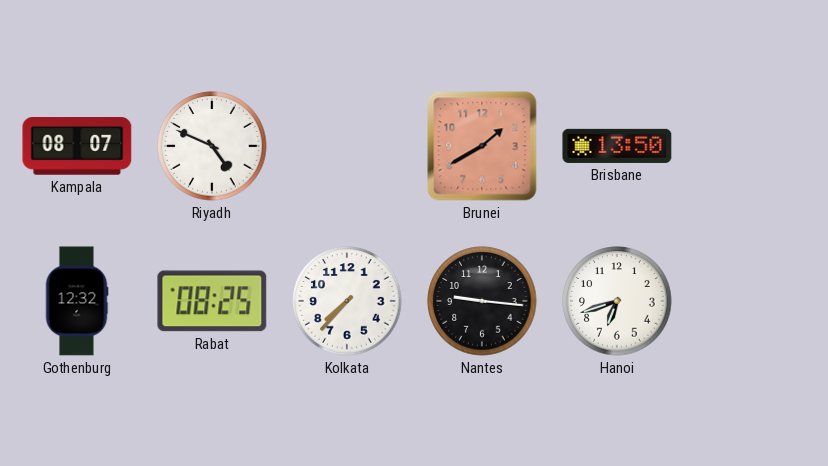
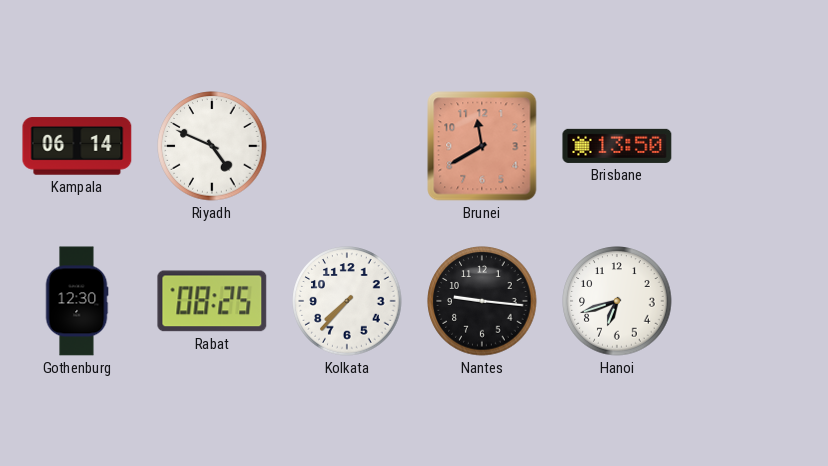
Kampala: 08:07 -> 06:14 (77, 146)
Brunei: 1:40 -> 11:40 (482, 146)
Gothenburg: 12:32 -> 12:30 (77, 301)
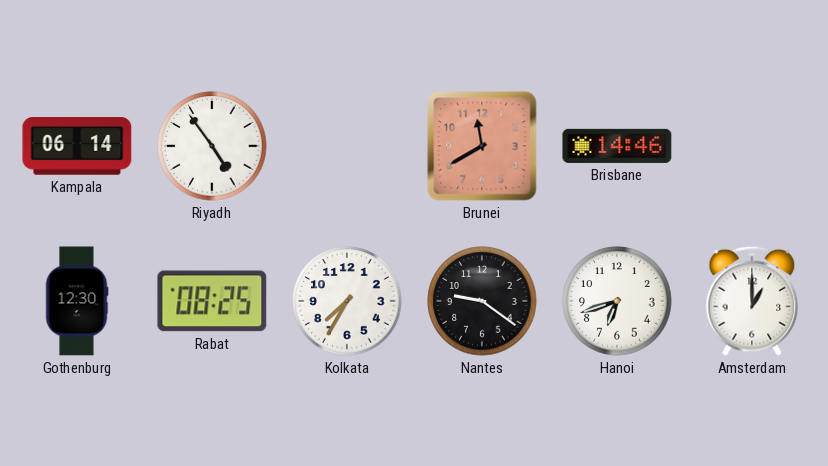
Riyadh: 4:49 -> 4:54 (212, 146)
Brisbane: 13:50 -> 14:46 (617, 146)
Kolkata: 7:37 -> 7:35 (347, 301)
Nantes: 9:16 -> 9:21 (482, 301)
Amsterdam: none -> 1:00 (752, 301)
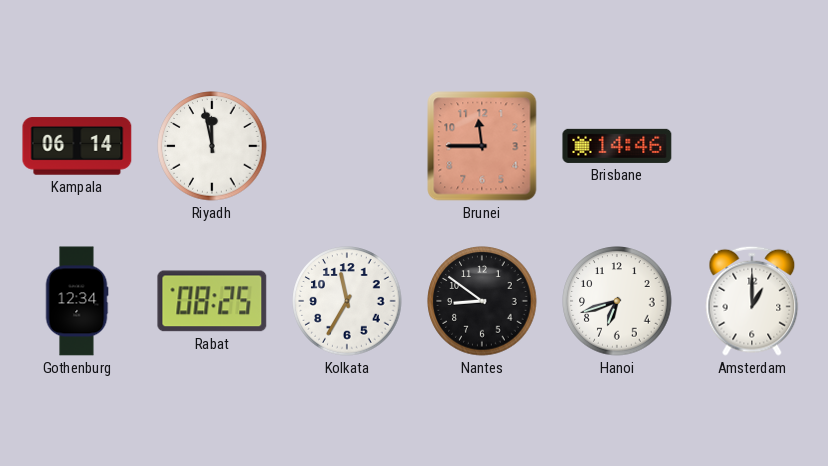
Riyadh: 4:54 -> 11:58 (212, 146)
Brunei: 11:40 -> 11:45 (482, 146)
Gothenburg: 12:30 -> 12:34 (77, 301)
Kolkata: 7:35 -> 11:35 (347, 301)
Nantes: 9:21 -> 8:51 (482, 301)
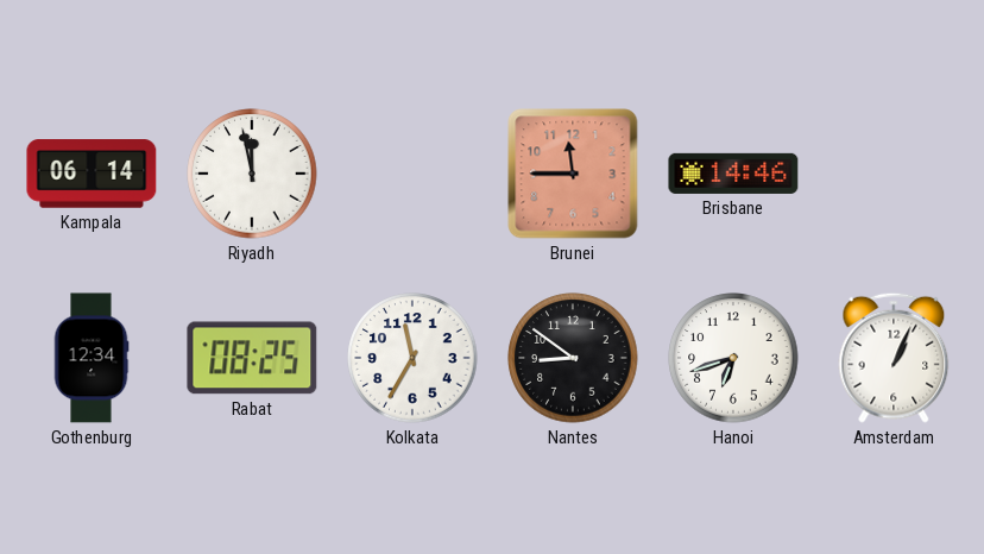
Amsterdam: 1:00 -> 1:04 (894, 358)
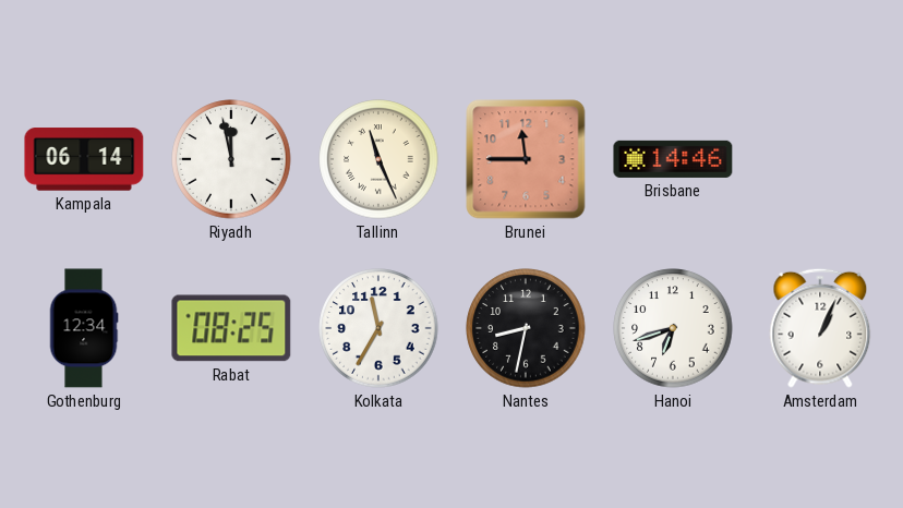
Tallinn: none -> 11:26 (378, 159)
Nantes: 8:51 -> 8:32 (526, 328)
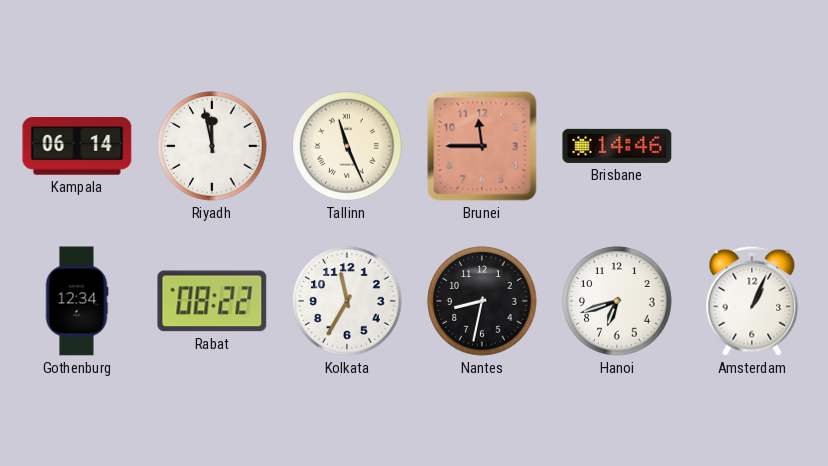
Rabat: 08:25 -> 08:22 (212, 301)
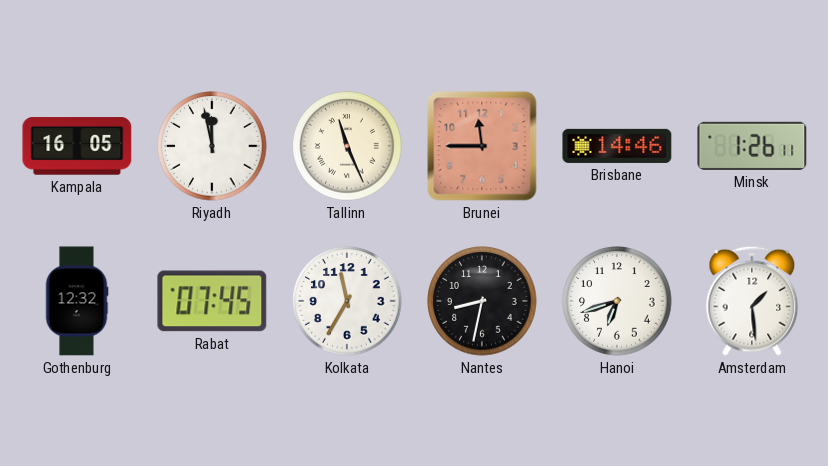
Kampala: 06:14 -> 16:05 (77, 146)
Minsk: none -> 1:26 (752, 146)
Gothenburg: 12:34 -> 12:32 (77, 301)
Rabat: 08:22 -> 07:45 (212, 301)
Amsterdam: 1:04 -> 1:29 (752, 301)
